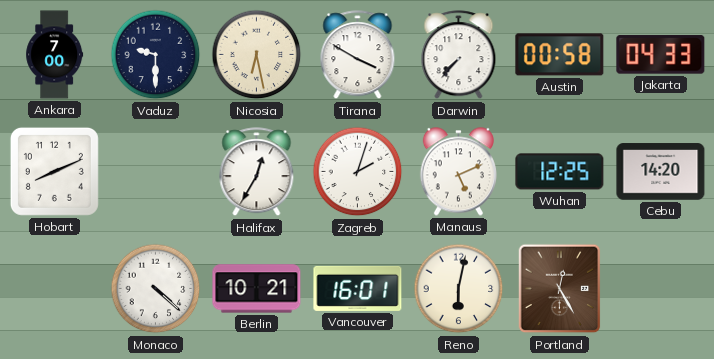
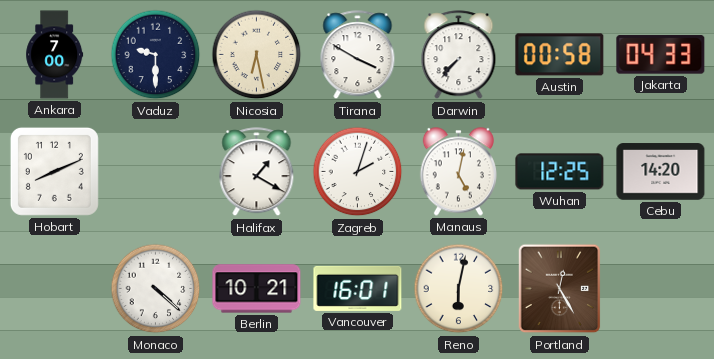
Halifax: 12:35 -> 1:20 (257, 172)
Manaus: 5:11 -> 5:02 (458, 172)
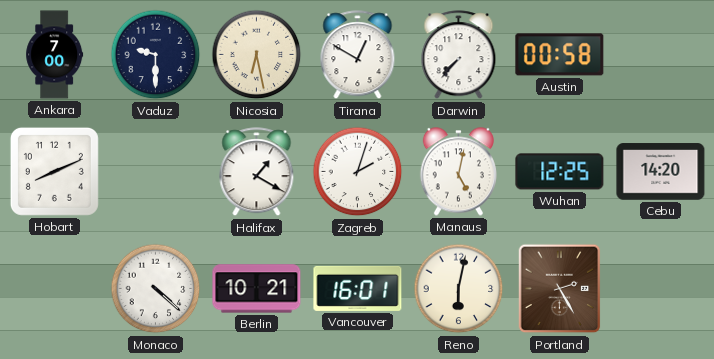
Tirana: 3:50 -> 12:50 (358, 55)
Jakarta: 04:33 -> none (661, 55)
Portland: 12:25 -> 2:25 (560, 289)
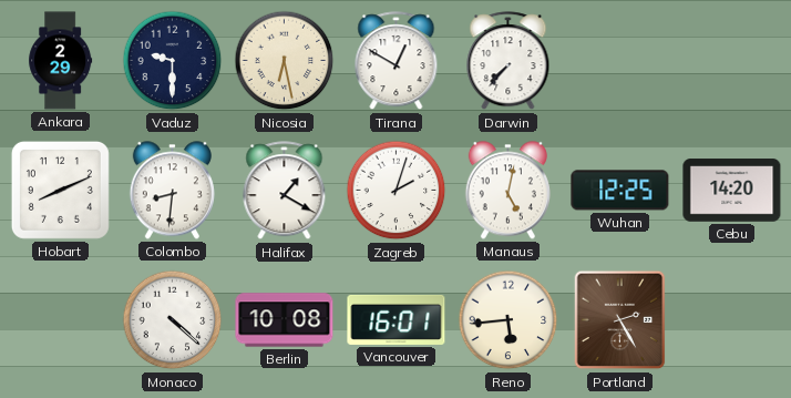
Ankara: 7:00 -> 2:29 (61, 61)
Austin: 00:58 -> none (560, 55)
Colombo: none -> 8:31 (172, 191)
Berlin: 10:21 -> 10:08 (285, 320)
Reno: 6:02 -> 5:44 (508, 320)
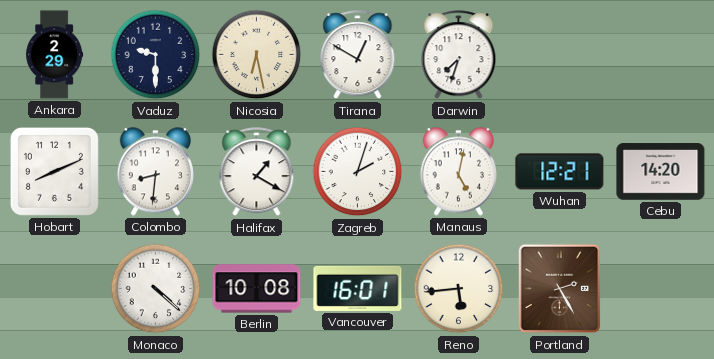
Darwin: 7:37 -> 7:33 (459, 55)
Wuhan: 12:25 -> 12:21 (560, 172)
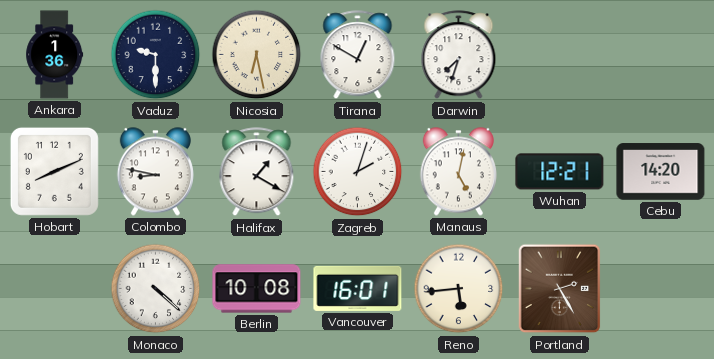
Ankara: 2:29 -> 1:36 (55, 55)
Colombo: 8:31 -> 8:47 (155, 172)
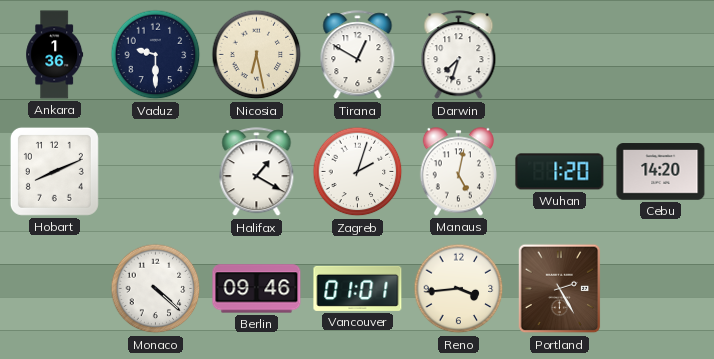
Colombo: 8:47 -> none (155, 172)
Wuhan: 12:21 -> 1:20 (560, 172)
Berlin: 10:08 -> 09:46 (257, 289)
Vancouver: 16:01 -> 01:01 (358, 288)
Reno: 5:44 -> 3:44 (459, 289)
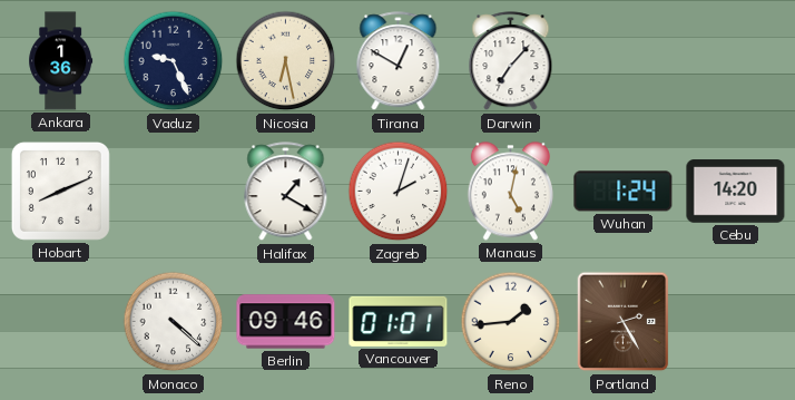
Vaduz: 9:30 -> 9:26 (174, 61)
Darwin: 7:33 -> 7:07 (511, 61)
Wuhan: 1:20 -> 1:24 (624, 192)
Reno: 3:44 -> 1:44 (511, 322)
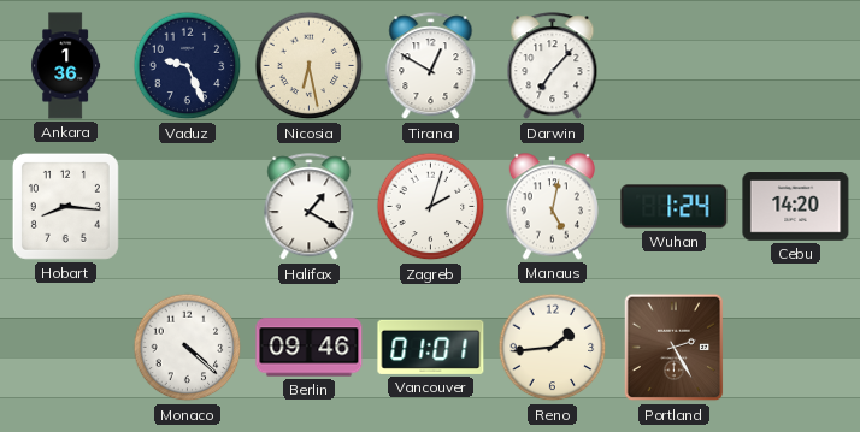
Hobart: 8:11 -> 8:16 (65, 206)
